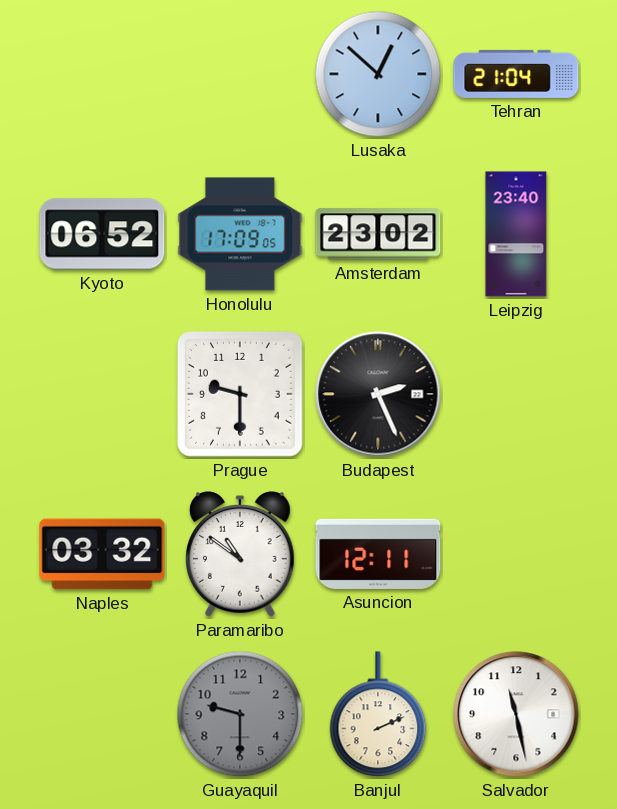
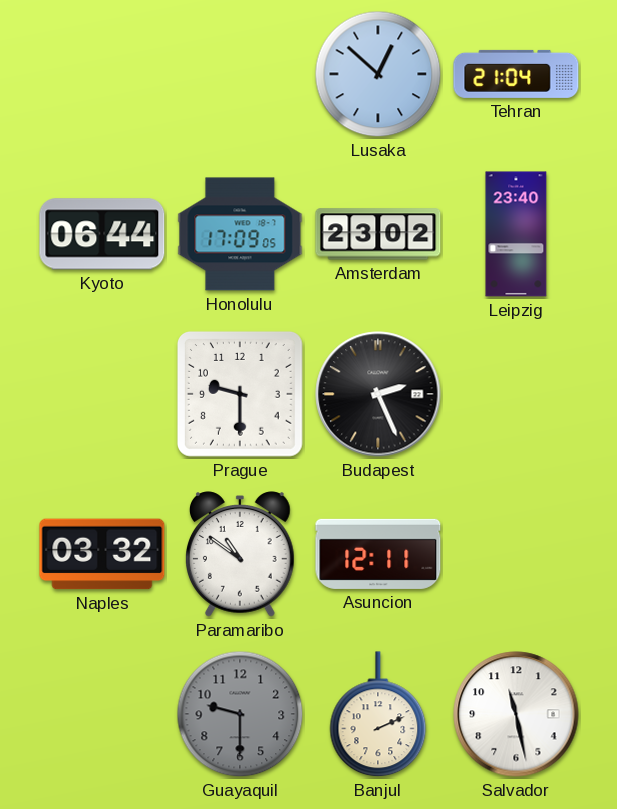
Kyoto: 06:52 -> 06:44 (102, 234)
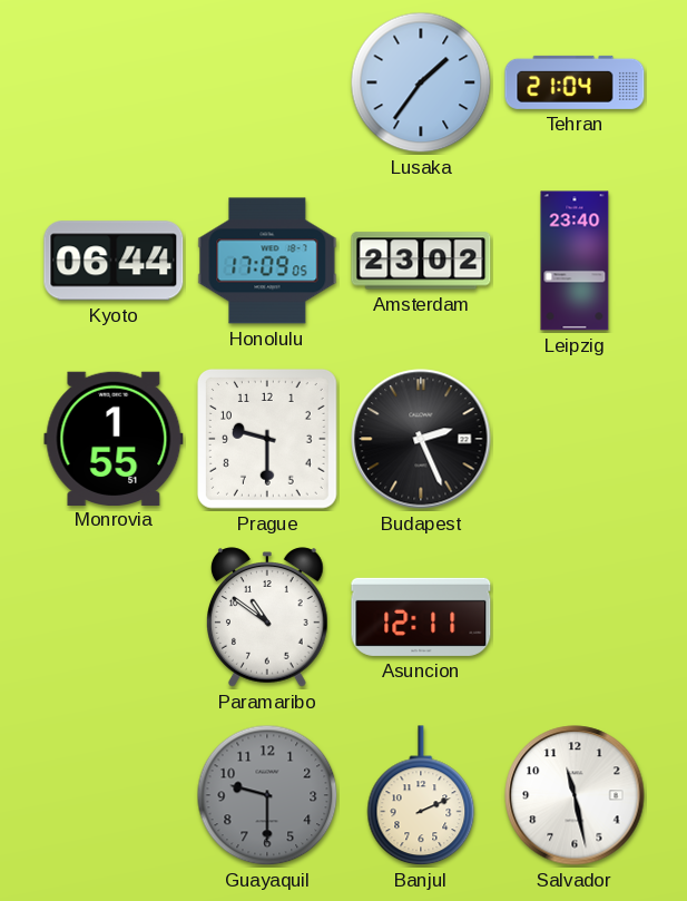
Lusaka: 12:52 -> 1:36 (421, 82)
Monrovia: none -> 1:55 (114, 438)
Naples: 03:32 -> none (102, 554)
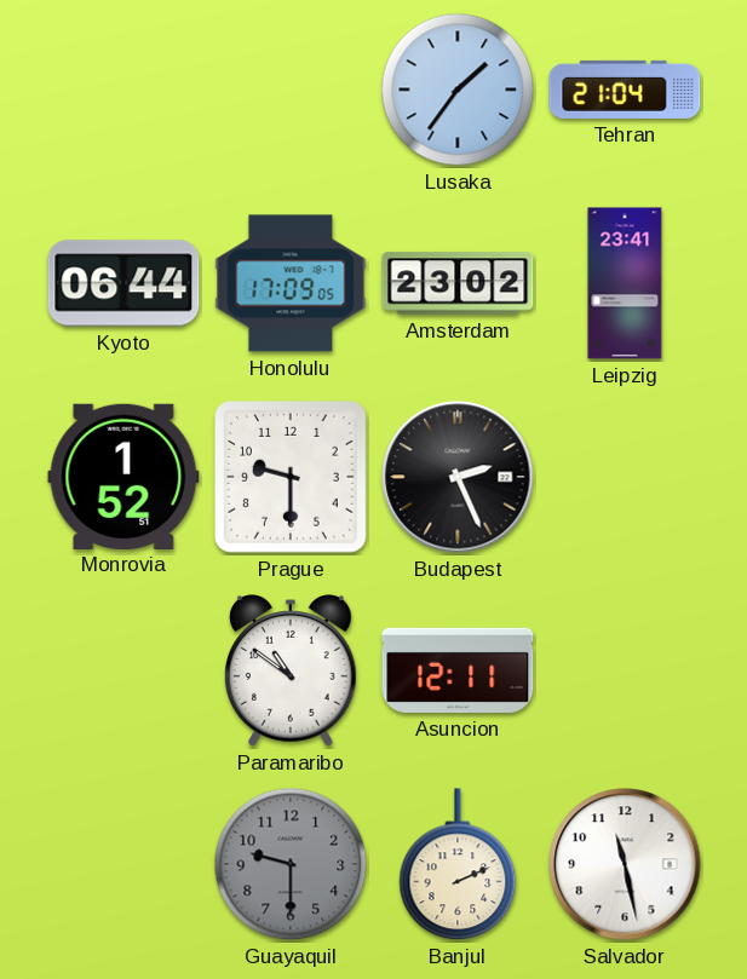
Leipzig: 23:40 -> 23:41 (625, 283)
Monrovia: 1:55 -> 1:52 (123, 476)
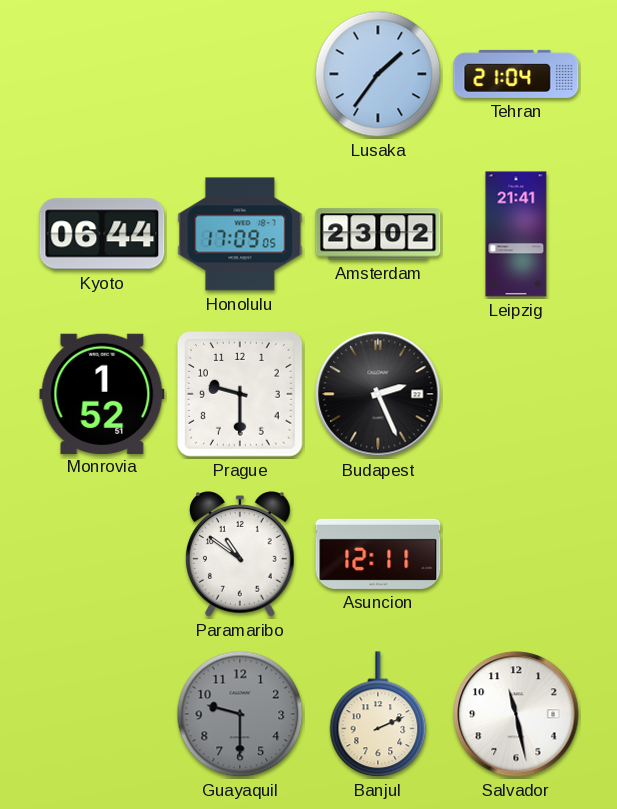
Leipzig: 23:41 -> 21:41 (516, 234)
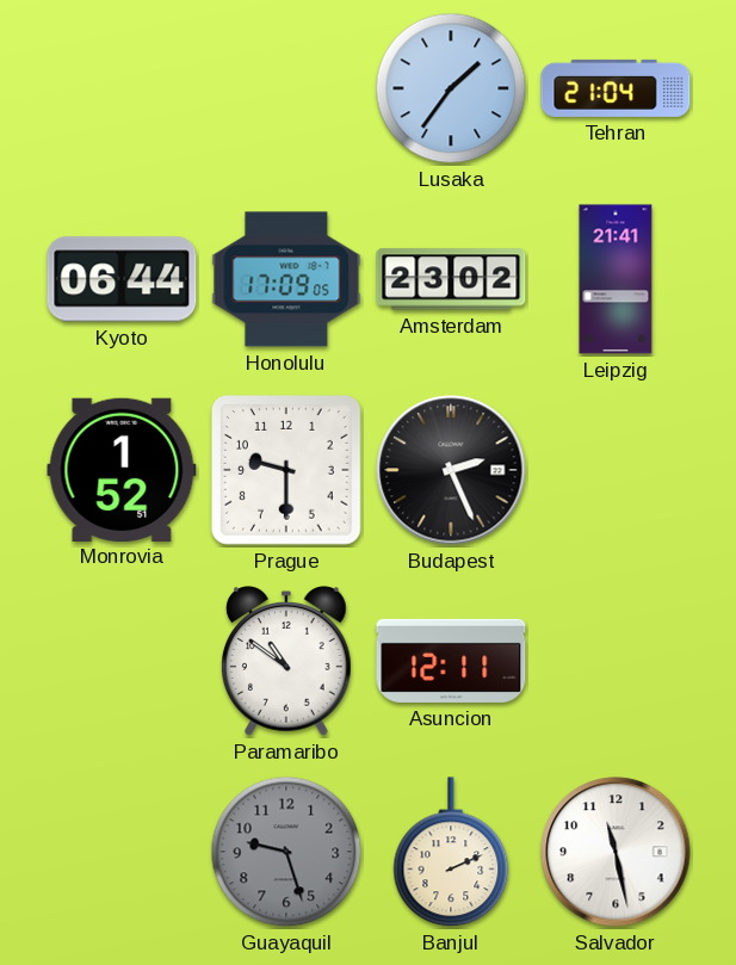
Guayaquil: 9:30 -> 9:27 (286, 852)
